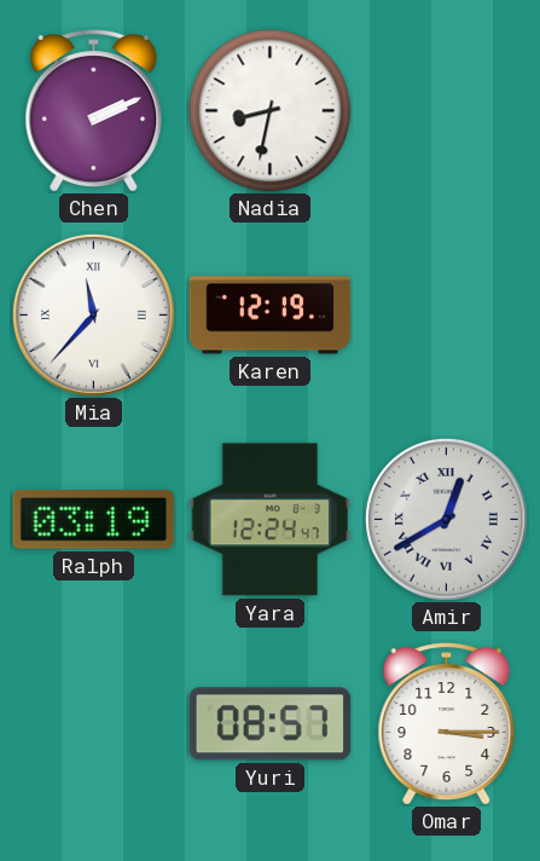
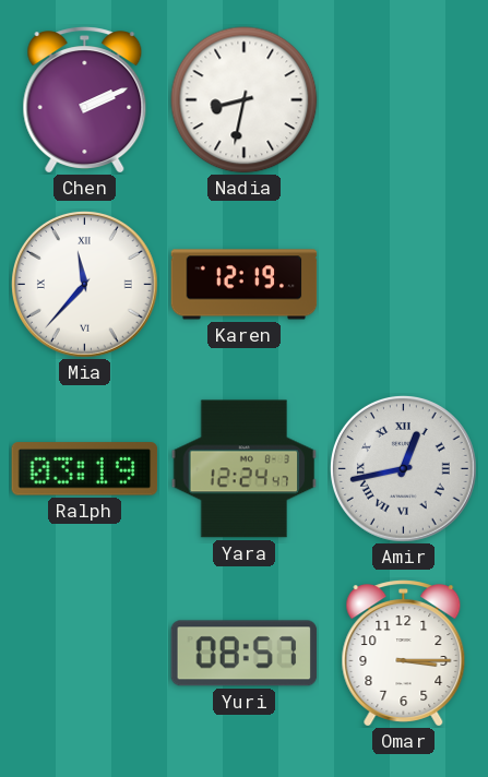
Amir: 12:40 -> 12:43 (404, 469)
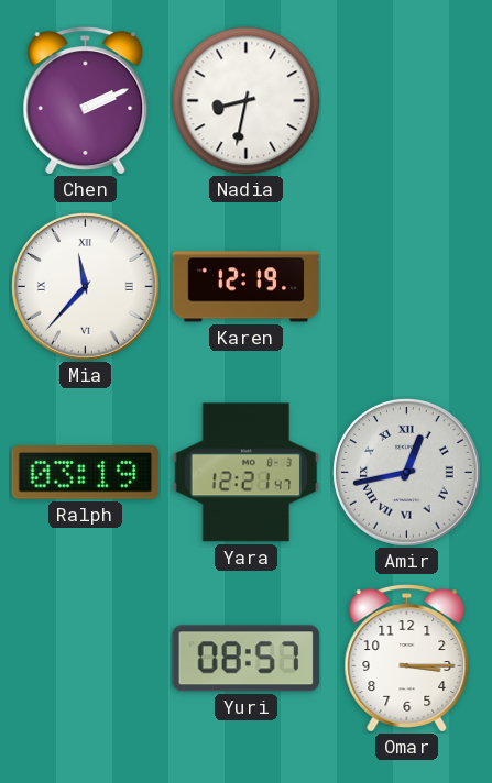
Yara: 12:24 -> 12:21 (247, 473)
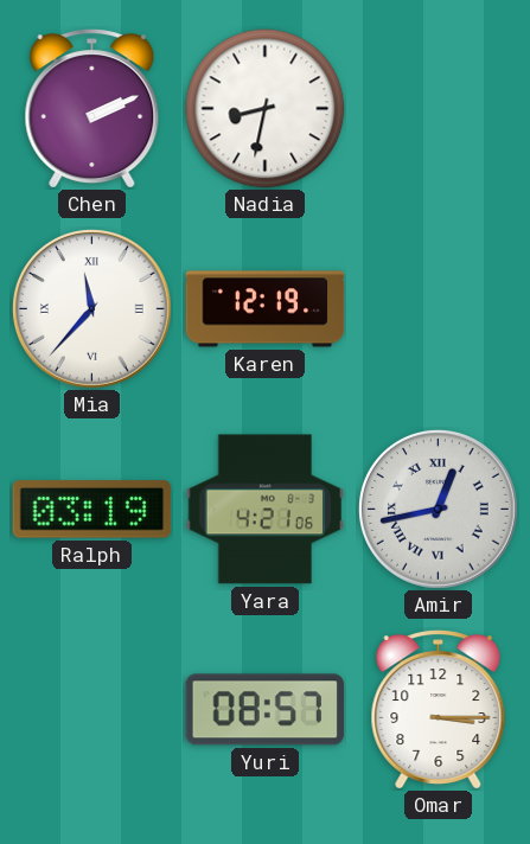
Yara: 12:21 -> 4:21 (266, 510)
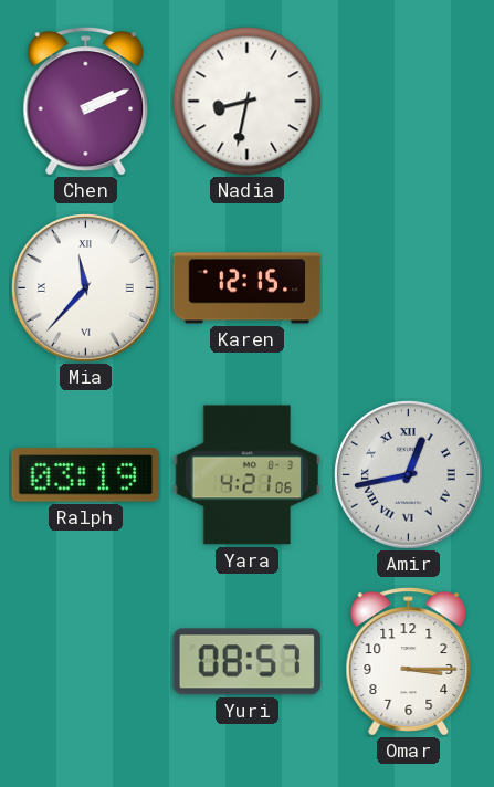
Karen: 12:19 -> 12:15 (248, 288)
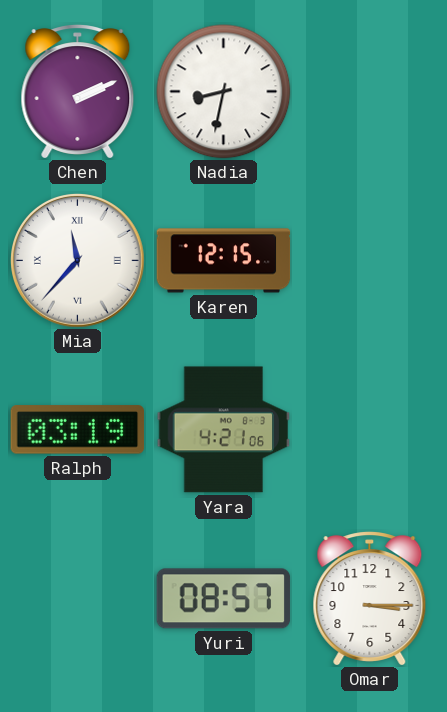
Amir: 12:43 -> none (409, 475)
